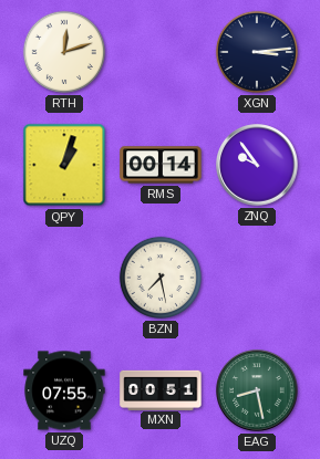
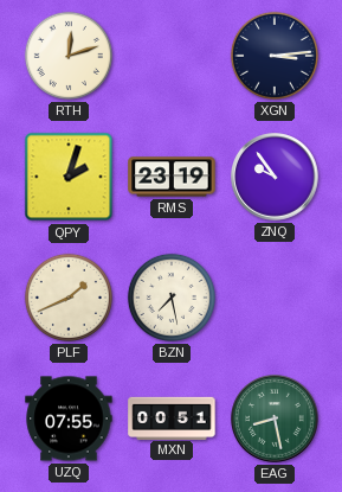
QPY: 1:03 -> 2:03 (69, 177)
RMS: 00:14 -> 23:19 (172, 177)
PLF: none -> 1:41 (69, 298)
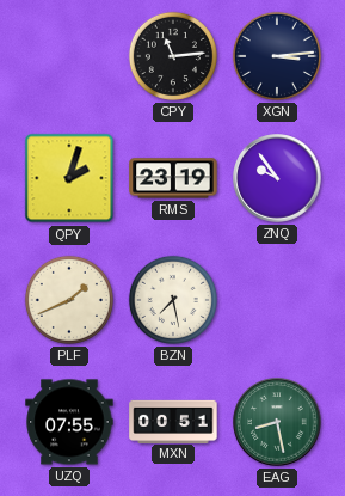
RTH: 12:12 -> none (69, 56)
CPY: none -> 11:14 (173, 56)
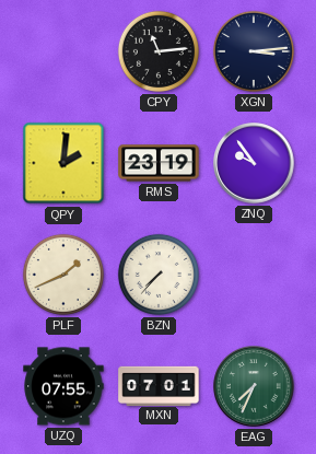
QPY: 2:03 -> 2:01 (63, 163)
BZN: 7:28 -> 7:37 (159, 275)
MXN: 00:51 -> 07:01 (159, 385)
EAG: 8:28 -> 7:34 (254, 386)
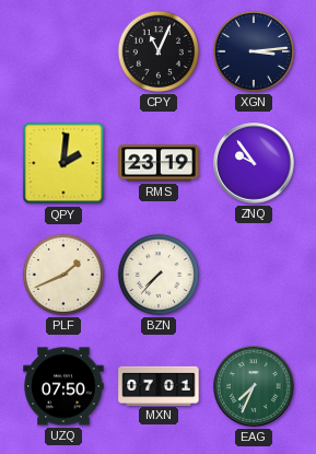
CPY: 11:14 -> 11:04 (159, 51)
UZQ: 07:55 -> 07:50 (63, 386)
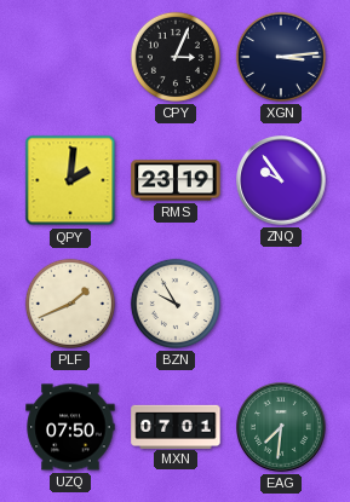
CPY: 11:04 -> 3:04 (176, 57)
BZN: 7:37 -> 9:55 (176, 304)
EAG: 7:34 -> 7:31 (281, 427)
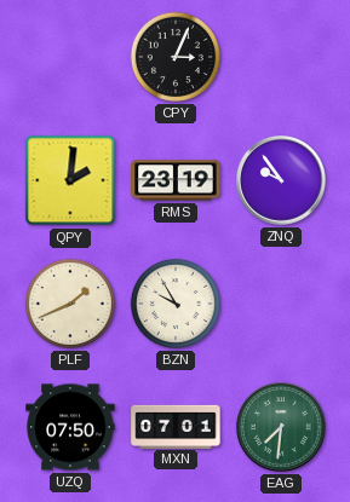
XGN: 3:14 -> none (281, 57)
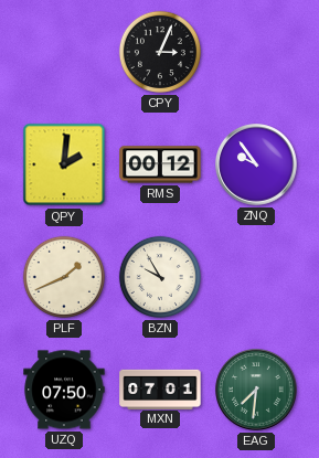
RMS: 23:19 -> 00:12 (160, 164)
